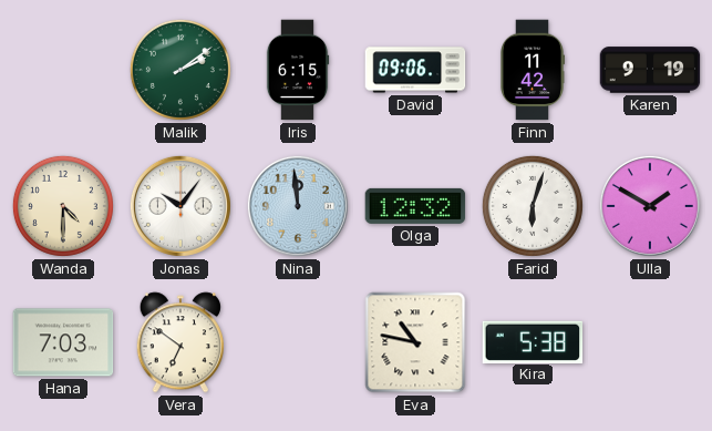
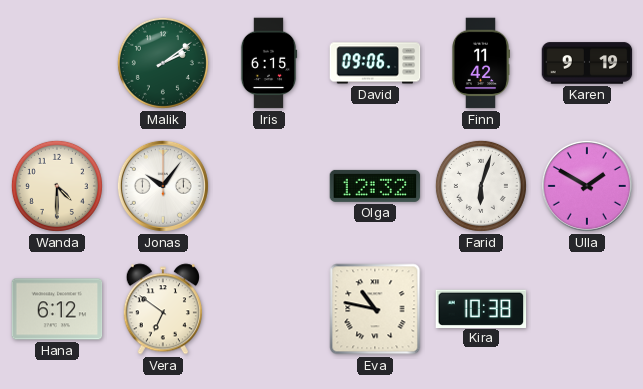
Nina: 11:59 -> none (298, 206)
Hana: 7:03 -> 6:12 (57, 309)
Kira: 5:38 -> 10:38 (481, 308)
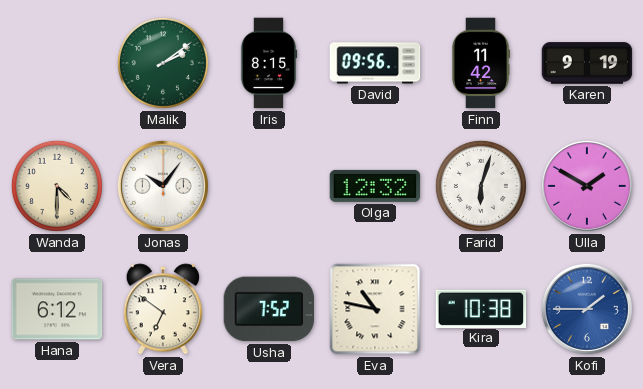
Iris: 6:15 -> 8:15 (269, 63)
David: 09:06 -> 09:56 (375, 63)
Usha: none -> 7:52 (269, 309)
Kofi: none -> 1:45 (587, 309)
